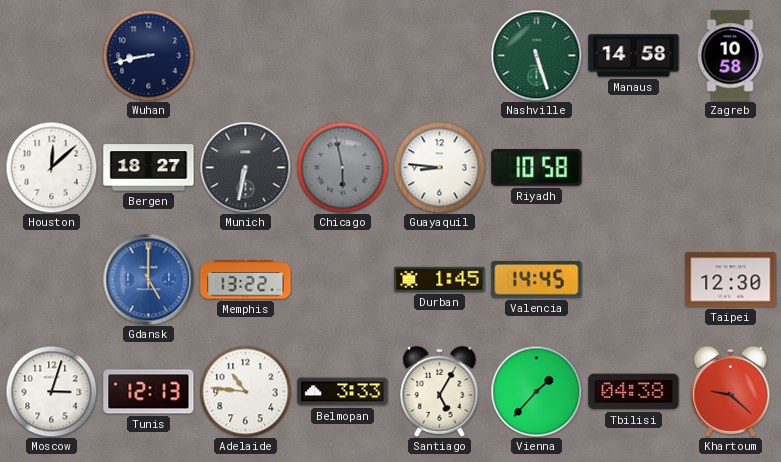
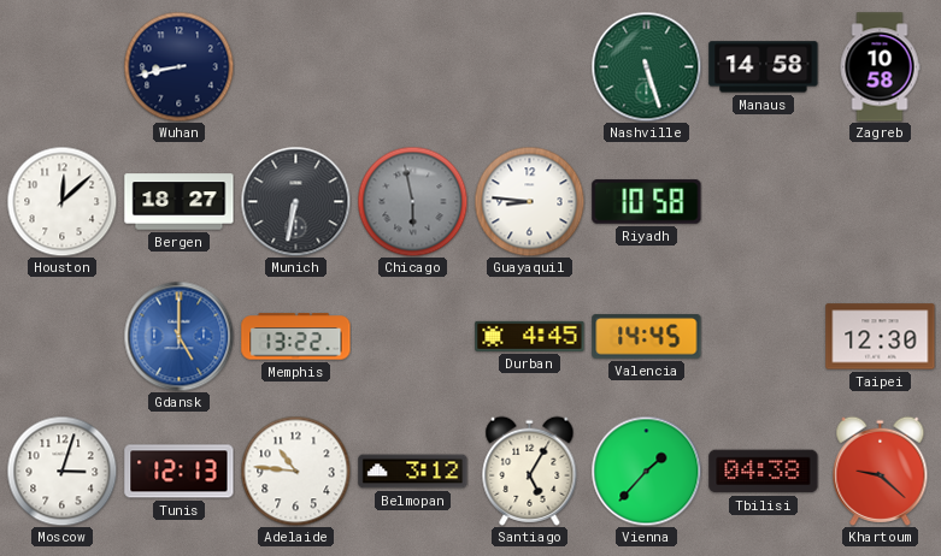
Durban: 1:45 -> 4:45 (530, 336)
Belmopan: 3:33 -> 3:12 (413, 472)
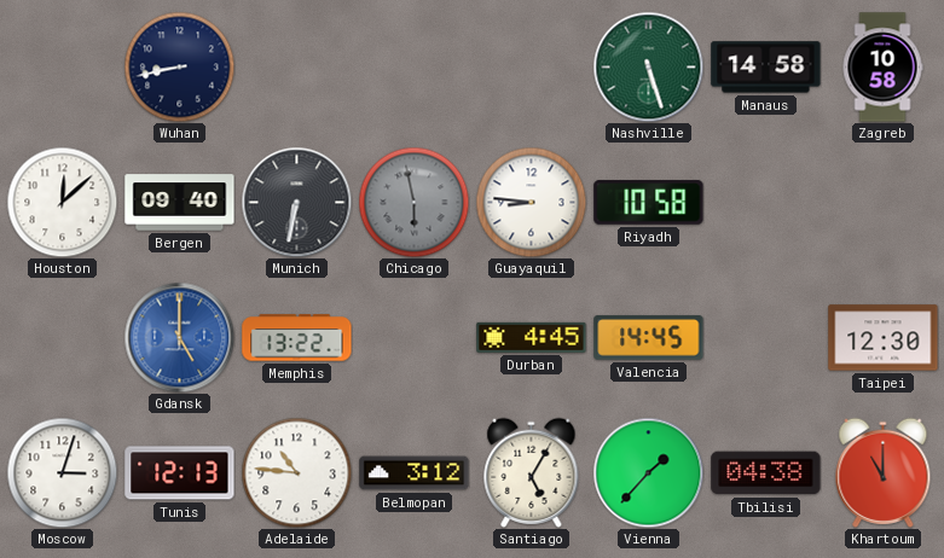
Bergen: 18:27 -> 09:40 (180, 203)
Khartoum: 9:22 -> 11:00 (884, 472)
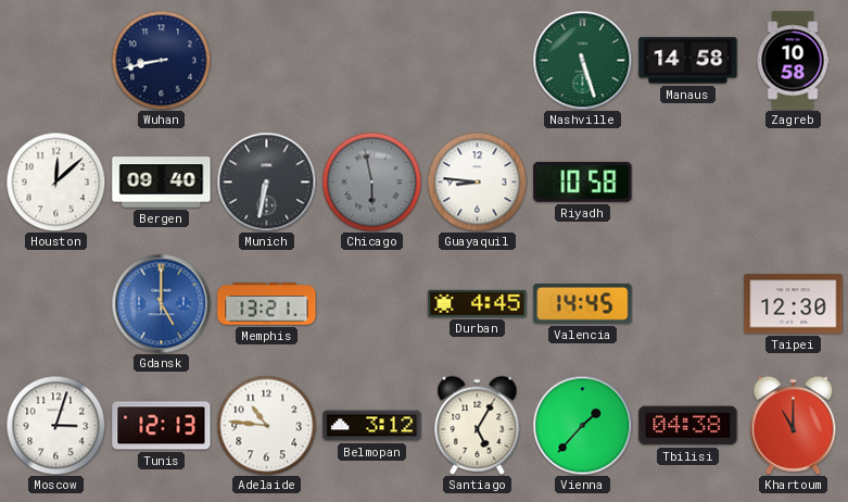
Memphis: 13:22 -> 13:21 (267, 304)
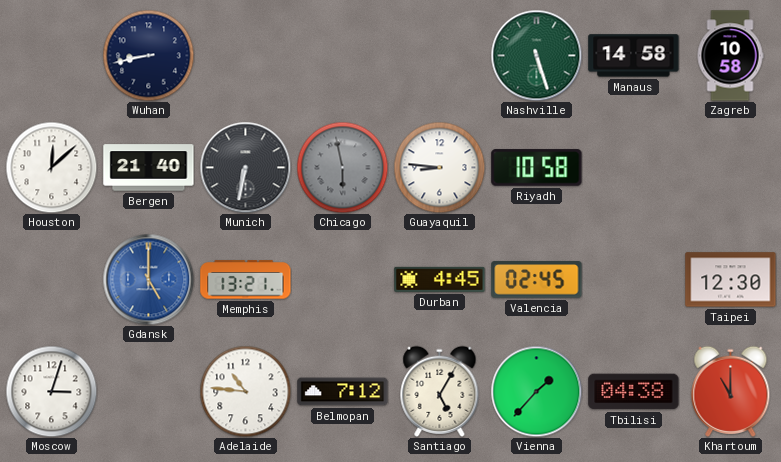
Bergen: 09:40 -> 21:40 (149, 168)
Valencia: 14:45 -> 02:45 (537, 280)
Tunis: 12:13 -> none (162, 426)
Belmopan: 3:12 -> 7:12 (343, 392)
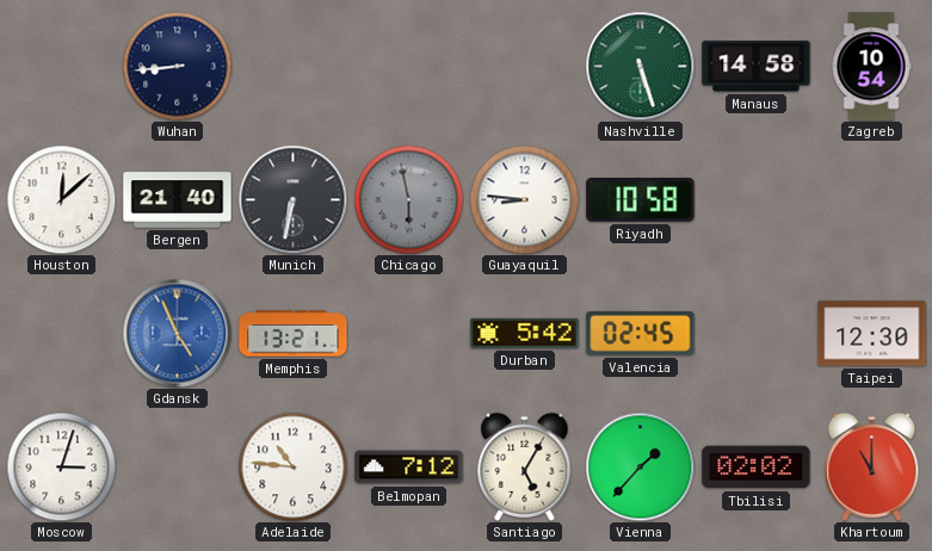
Wuhan: 8:43 -> 8:44 (177, 66)
Zagreb: 10:58 -> 10:54 (871, 67)
Gdansk: 5:00 -> 4:56 (177, 333)
Durban: 4:45 -> 5:42 (525, 333)
Tbilisi: 04:38 -> 02:02 (757, 468)
